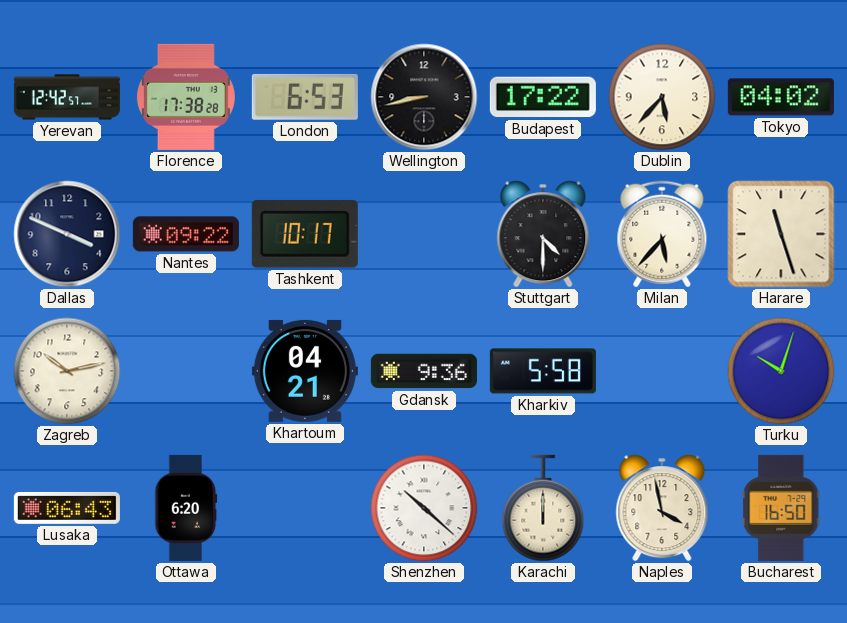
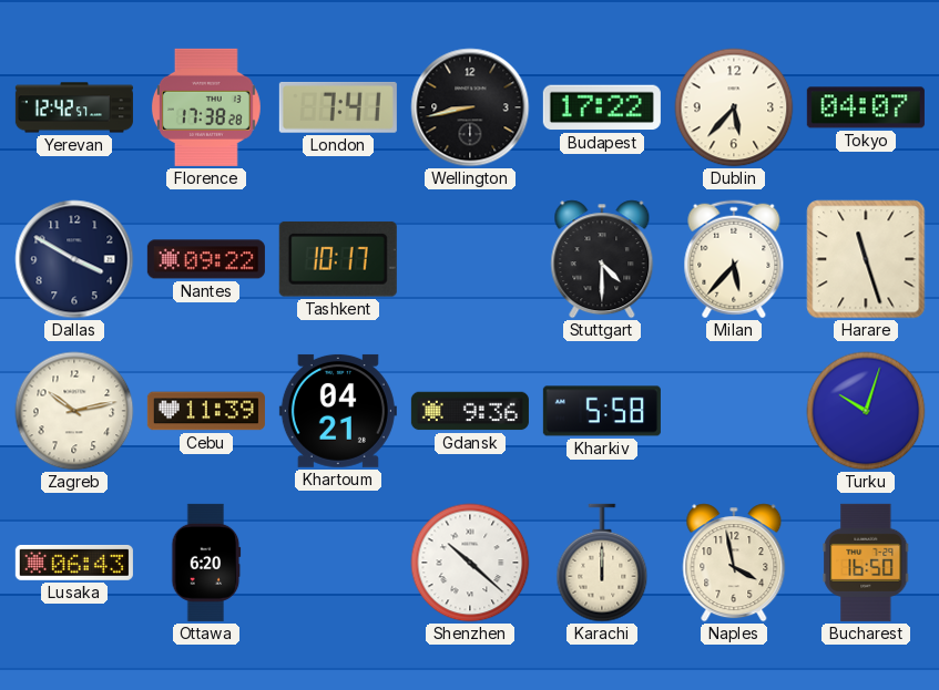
London: 6:53 -> 7:41 (338, 107)
Tokyo: 04:02 -> 04:07 (866, 107)
Dallas: 3:49 -> 3:50 (74, 259)
Cebu: none -> 11:39 (206, 411)
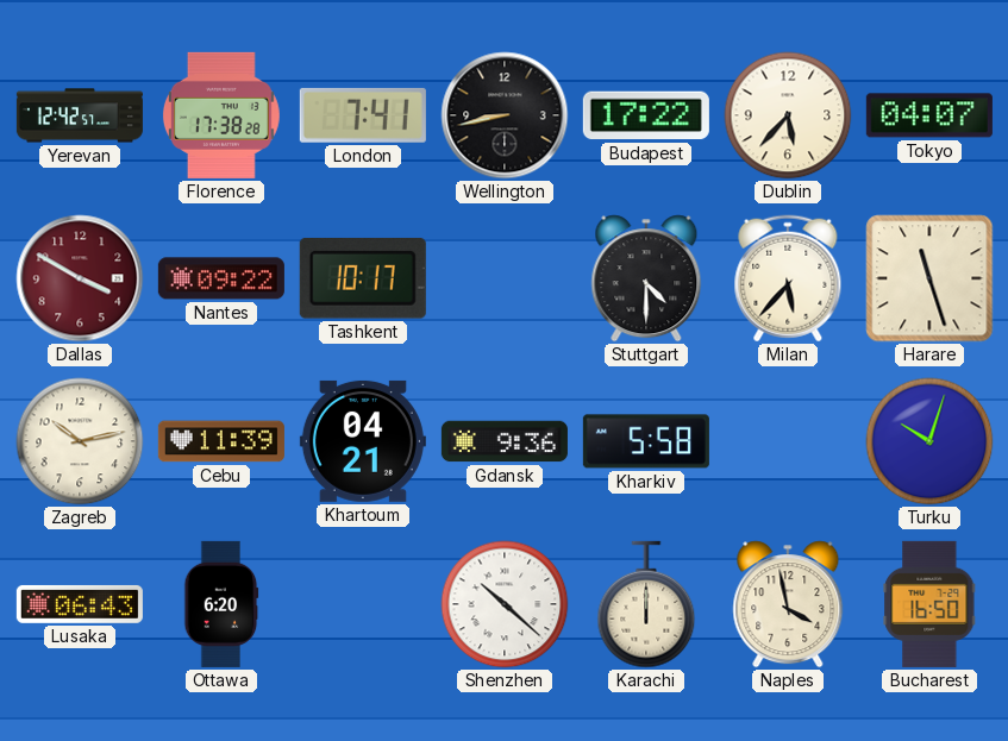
Dallas dial: navy -> burgundy (80, 278)
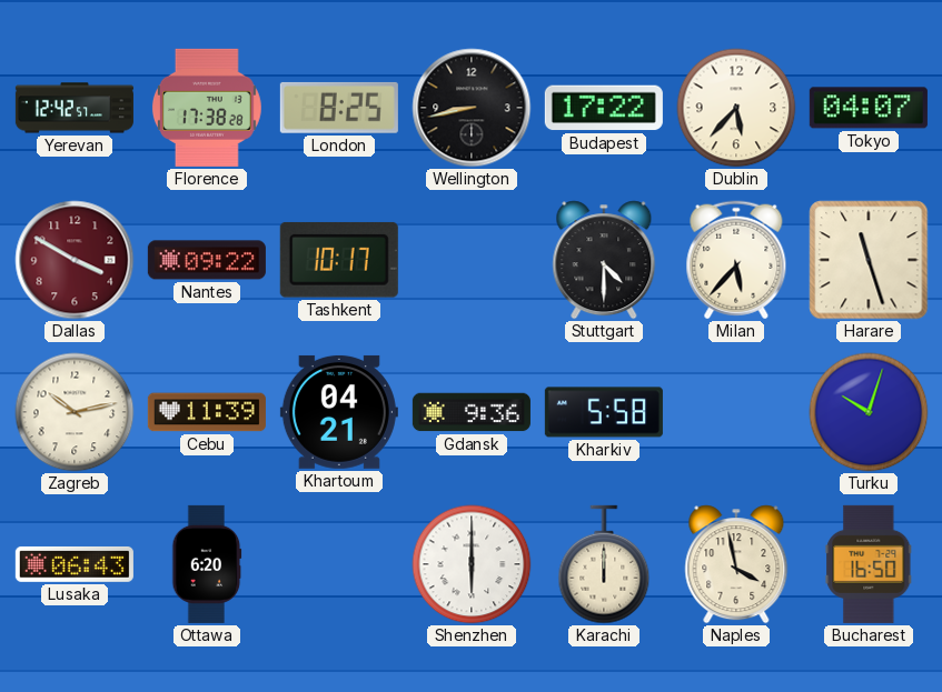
London: 7:41 -> 8:25 (339, 108)
Shenzhen: 10:22 -> 6:00 (472, 564)
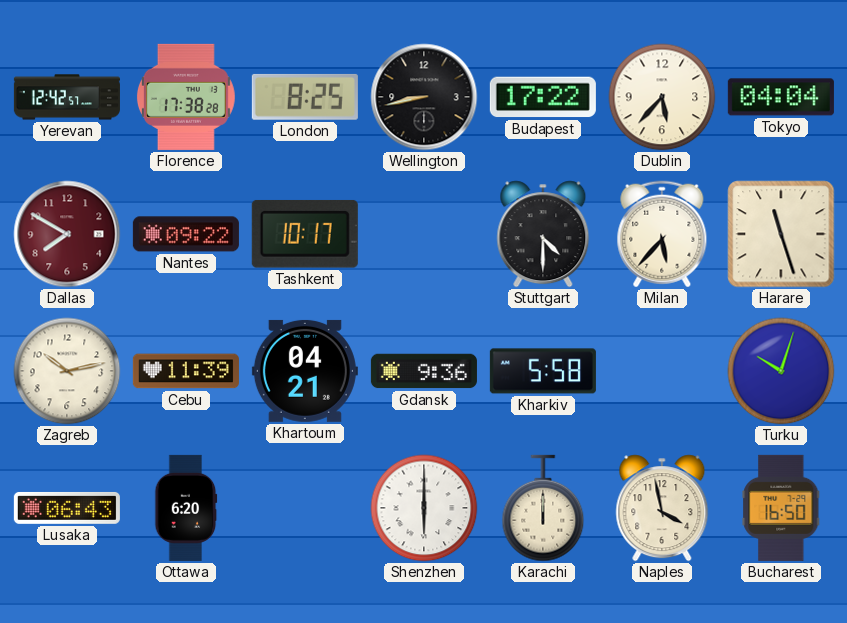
Tokyo: 04:07 -> 04:04 (781, 97)
Dallas: 3:50 -> 7:50 (67, 234)
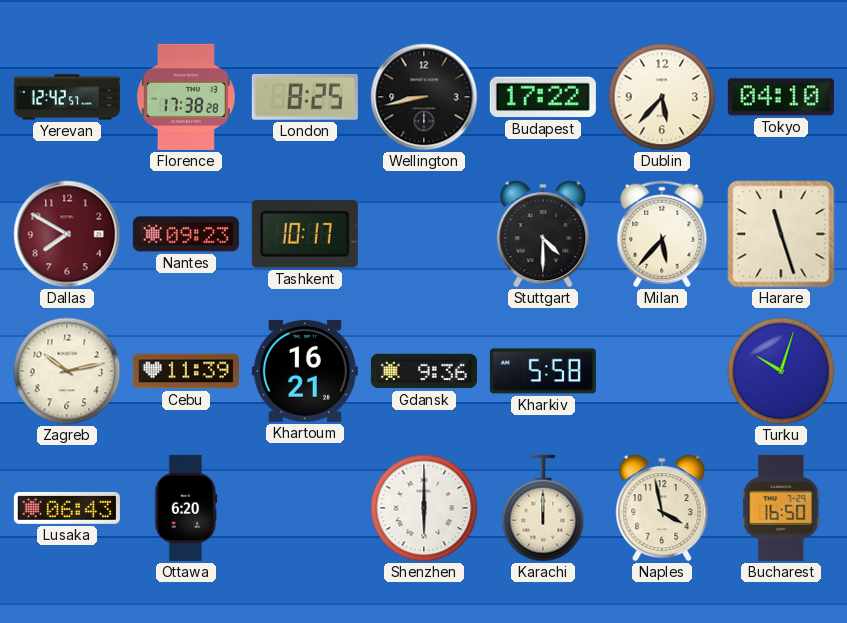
Tokyo: 04:04 -> 04:10 (781, 97)
Nantes: 09:22 -> 09:23 (186, 234)
Khartoum: 04:21 -> 16:21 (305, 371)
